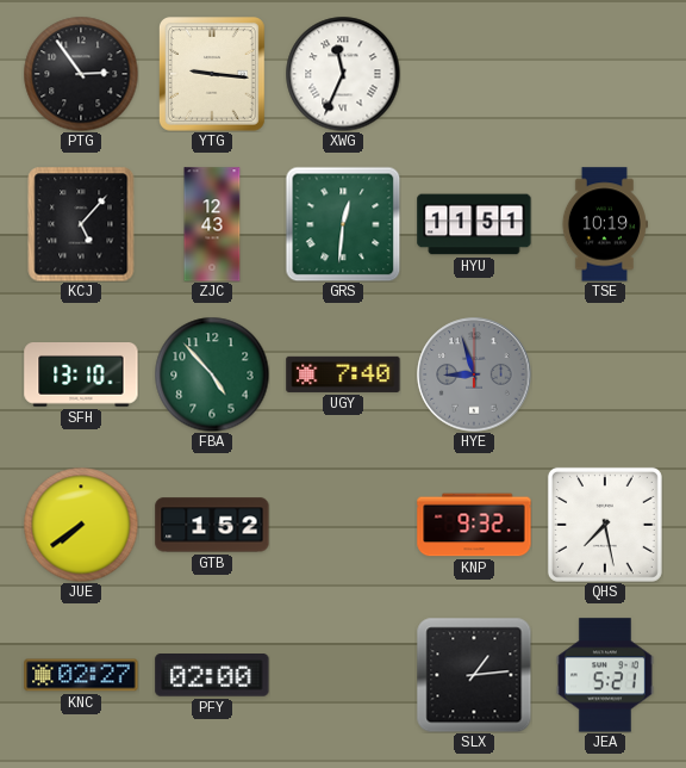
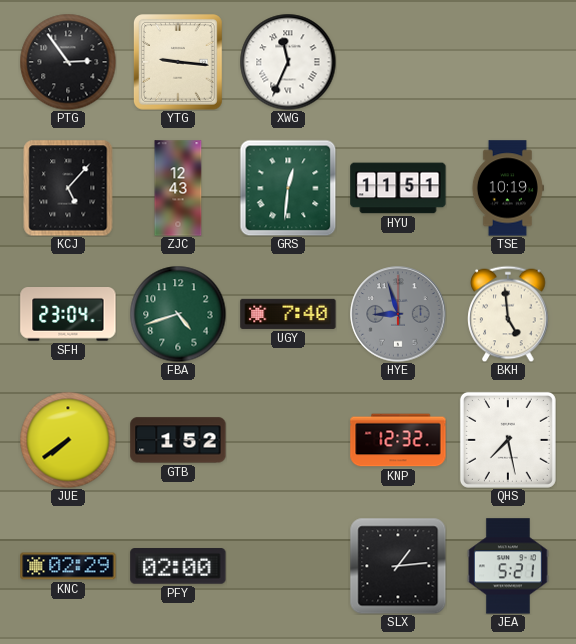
SFH: 13:10 -> 23:04 (68, 314)
FBA: 4:53 -> 4:42 (178, 314)
BKH: none -> 4:59 (508, 314)
KNP: 9:32 -> 12:32 (398, 440)
KNC: 02:27 -> 02:29 (68, 566)
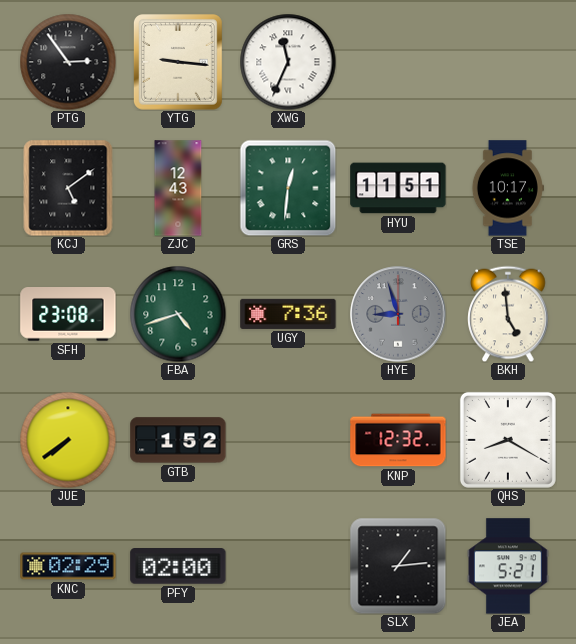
KCJ: 5:07 -> 5:09 (68, 188)
TSE: 10:19 -> 10:17 (507, 188)
SFH: 23:04 -> 23:08 (68, 314)
UGY: 7:40 -> 7:36 (288, 314)
QHS: 7:28 -> 8:20 (508, 440)
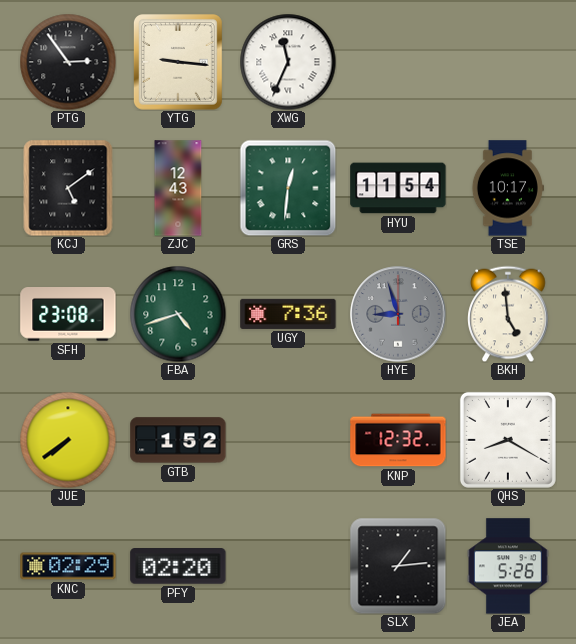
HYU: 11:51 -> 11:54 (398, 188)
PFY: 02:00 -> 02:20 (178, 567)
JEA: 5:21 -> 5:26 (508, 566)
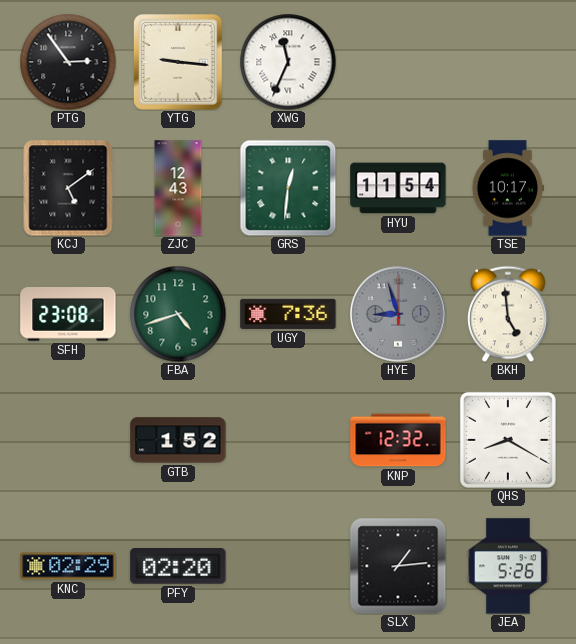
JUE: 7:39 -> none (68, 440)
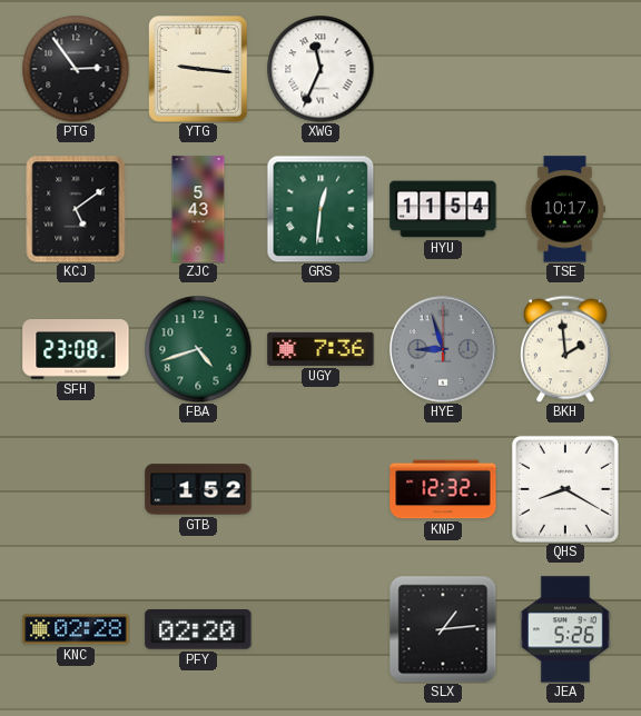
ZJC: 12:43 -> 5:43 (198, 209)
BKH: 4:59 -> 1:59 (565, 349)
KNC: 02:29 -> 02:28 (76, 629)
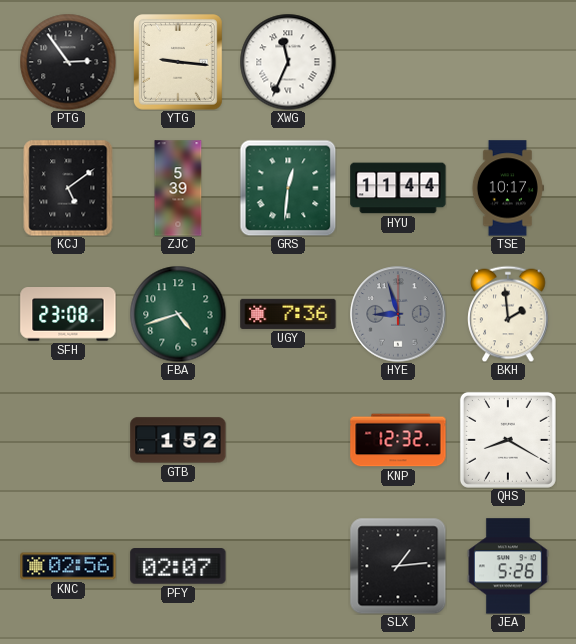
ZJC: 5:43 -> 5:39 (178, 188)
HYU: 11:54 -> 11:44 (398, 188)
KNC: 02:28 -> 02:56 (68, 566)
PFY: 02:20 -> 02:07 (178, 567)
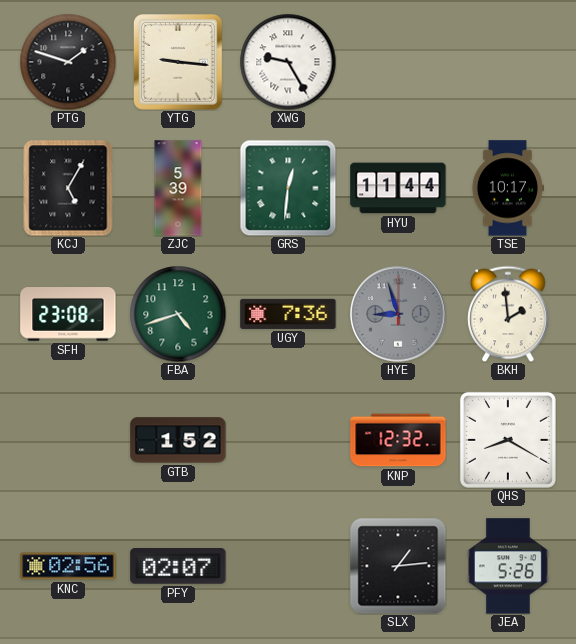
PTG: 2:54 -> 1:48 (68, 62)
XWG: 11:34 -> 9:25 (288, 62)
KCJ: 5:09 -> 5:05 (68, 188)
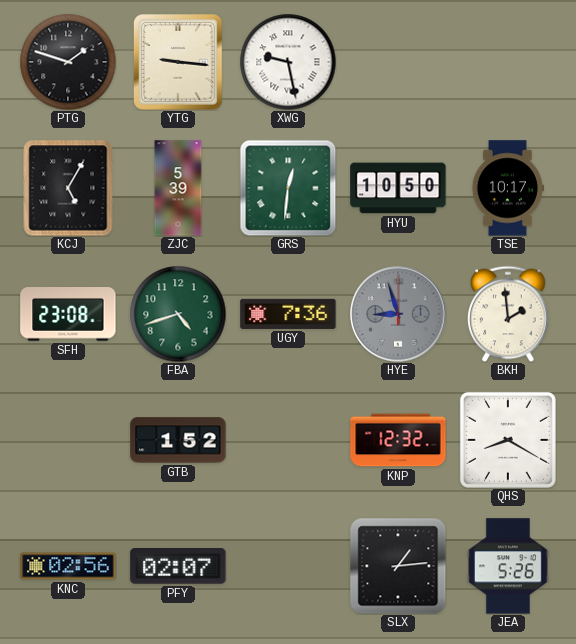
XWG: 9:25 -> 9:28 (288, 62)
HYU: 11:44 -> 10:50 (398, 188)
